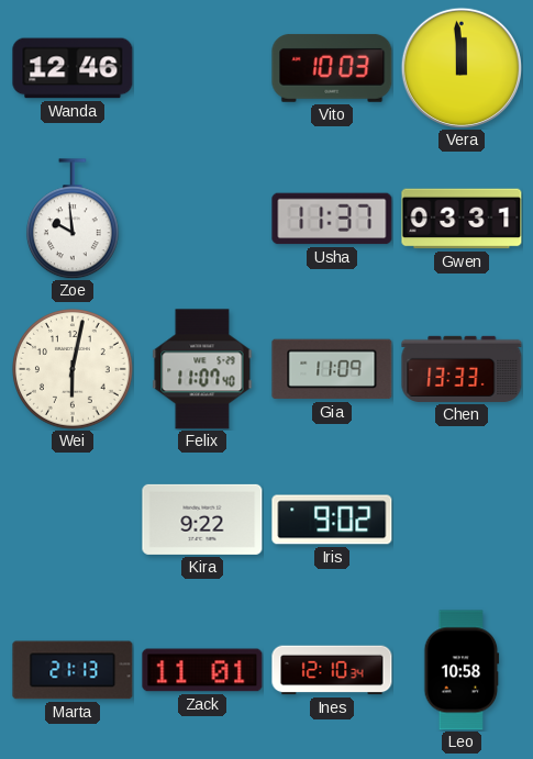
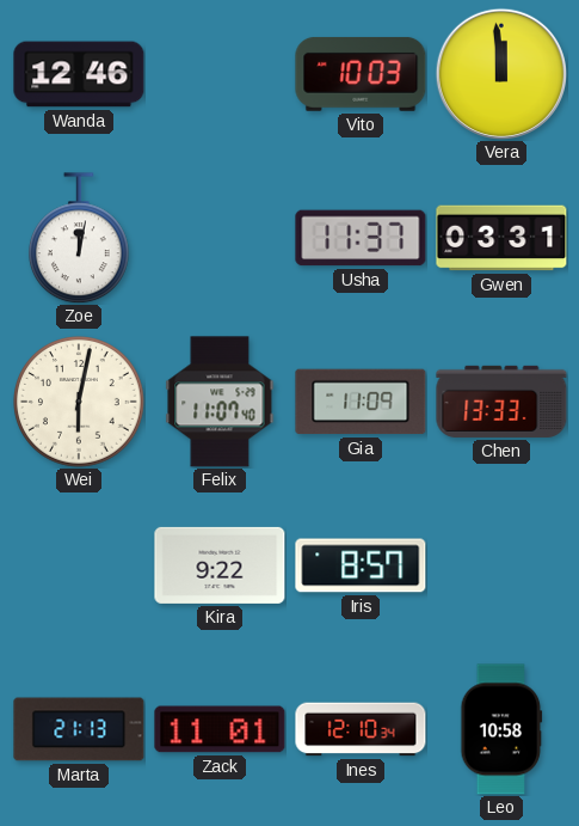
Zoe: 9:59 -> 12:02 (79, 238)
Iris: 9:02 -> 8:57 (361, 565)
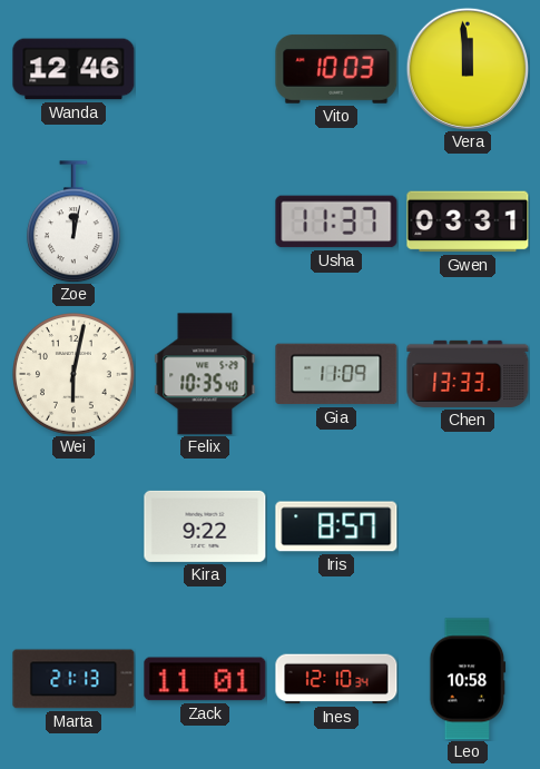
Felix: 11:07 -> 10:35 (205, 374)
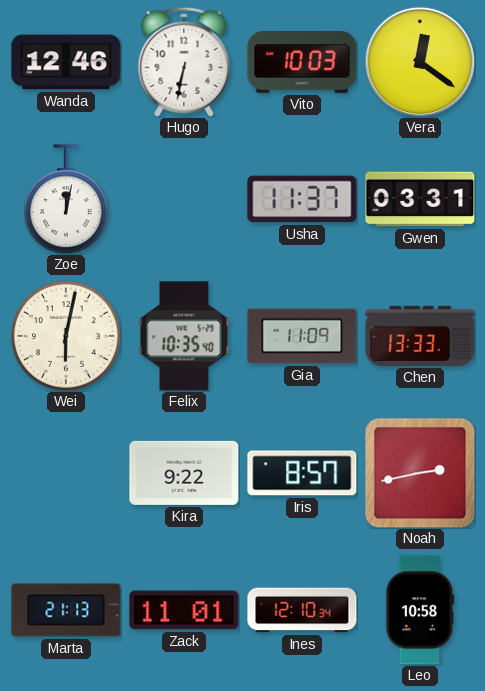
Hugo: none -> 6:32 (184, 62)
Vera: 11:59 -> 12:21 (419, 61)
Noah: none -> 2:43 (420, 473)
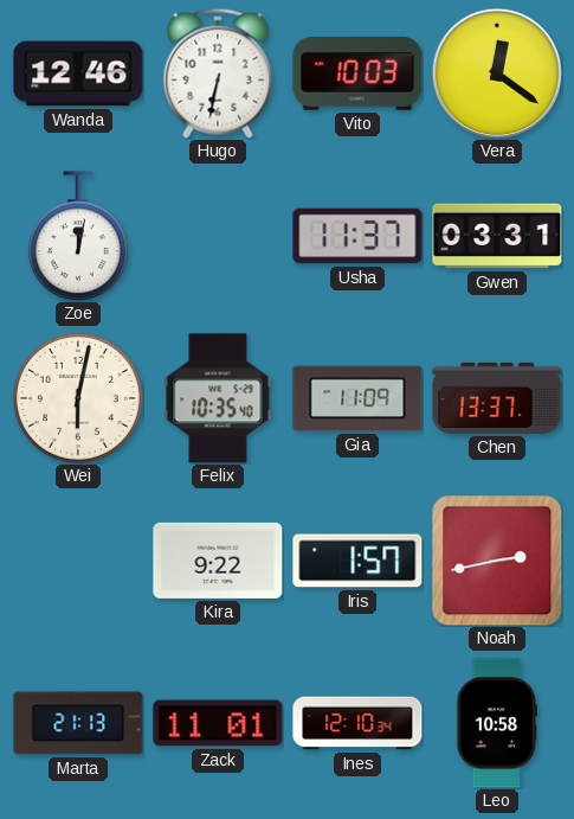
Chen: 13:33 -> 13:37 (497, 398)
Iris: 8:57 -> 1:57 (357, 561)
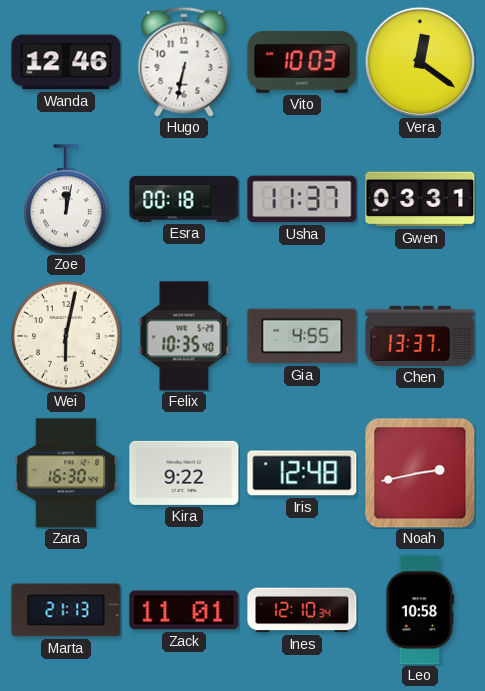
Esra: none -> 00:18 (184, 199)
Gia: 11:09 -> 4:55 (302, 336)
Zara: none -> 16:30 (66, 473)
Iris: 1:57 -> 12:48 (302, 473)
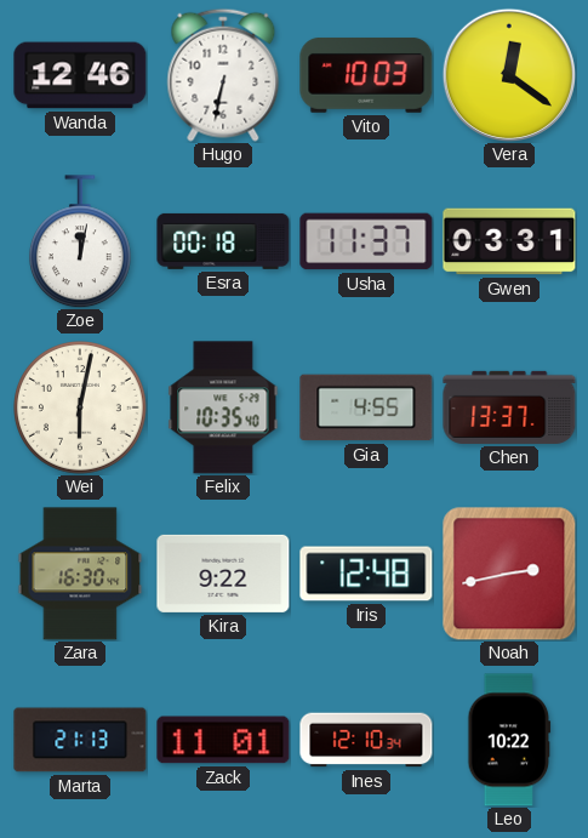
Leo: 10:58 -> 10:22 (509, 740)
